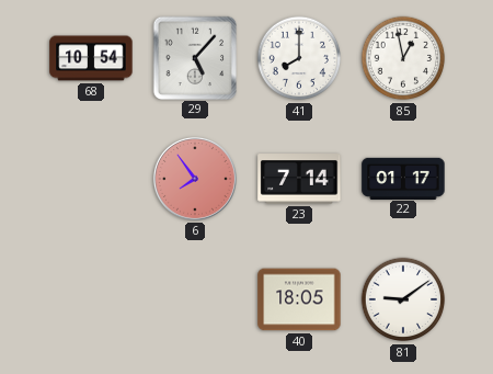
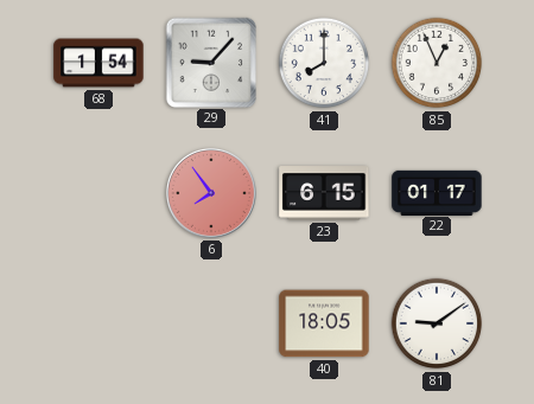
68: 10:54 -> 1:54 (98, 63)
29: 5:07 -> 9:07 (210, 62)
85: 12:58 -> 12:56 (437, 63)
23: 7:14 -> 6:15 (324, 193)
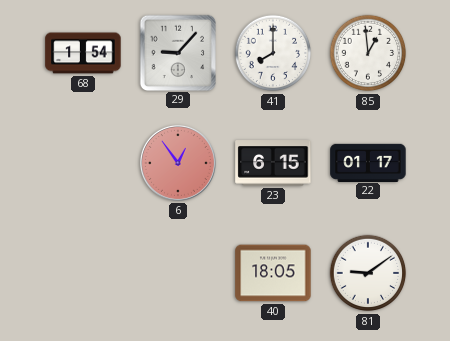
85: 12:56 -> 12:59 (368, 53)
6: 7:54 -> 12:54 (178, 163)
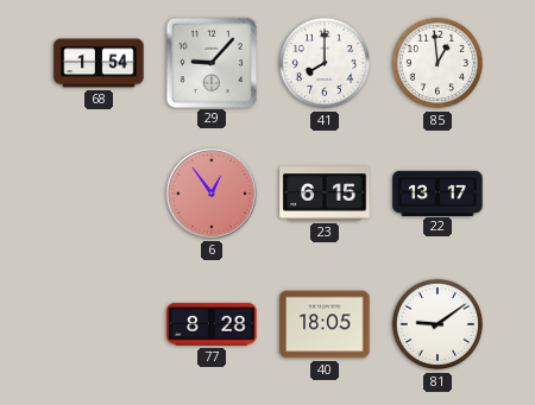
22: 01:17 -> 13:17 (438, 192)
77: none -> 8:28 (212, 324)
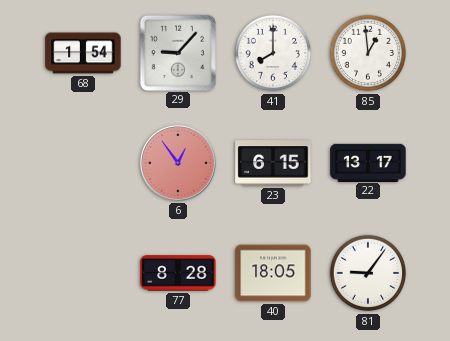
81: 9:09 -> 9:06 (368, 273)
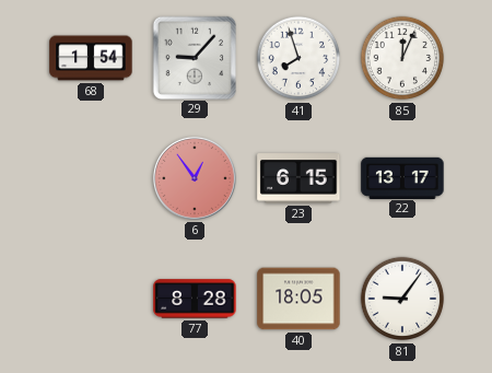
41: 8:00 -> 7:57 (298, 58)
85: 12:59 -> 12:04 (402, 58)
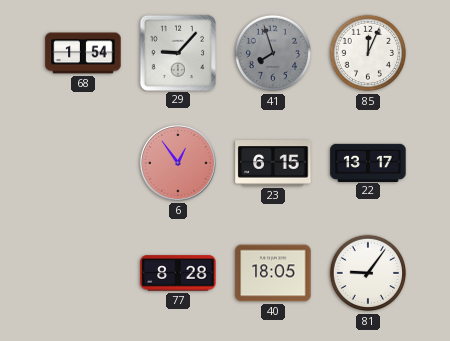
41 dial: white -> grey (273, 53)
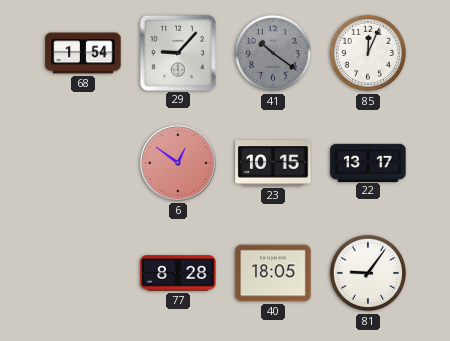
41: 7:57 -> 10:21 (273, 53)
6: 12:54 -> 12:51 (178, 163)
23: 6:15 -> 10:15 (273, 163)
